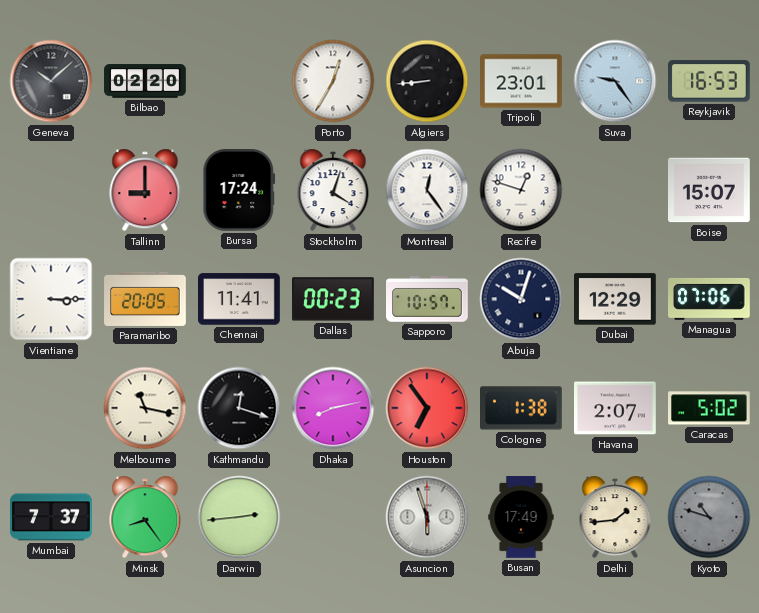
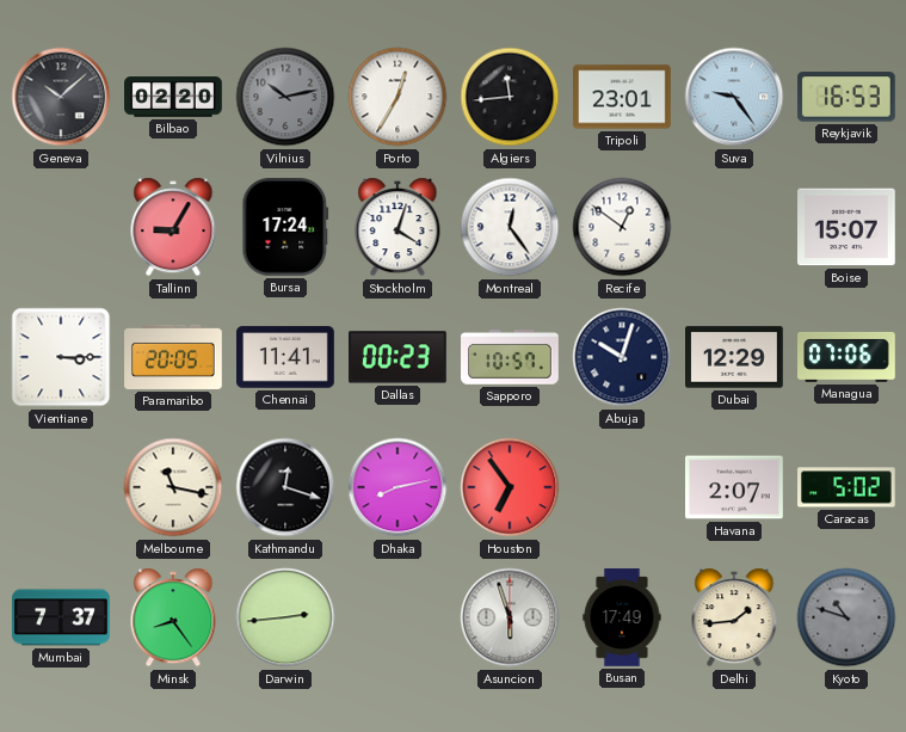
Vilnius: none -> 10:13 (285, 97)
Algiers: 8:44 -> 11:44 (510, 97)
Tallinn: 9:00 -> 9:05 (173, 227)
Recife: 12:48 -> 12:51 (622, 227)
Cologne: 1:38 -> none (522, 408)
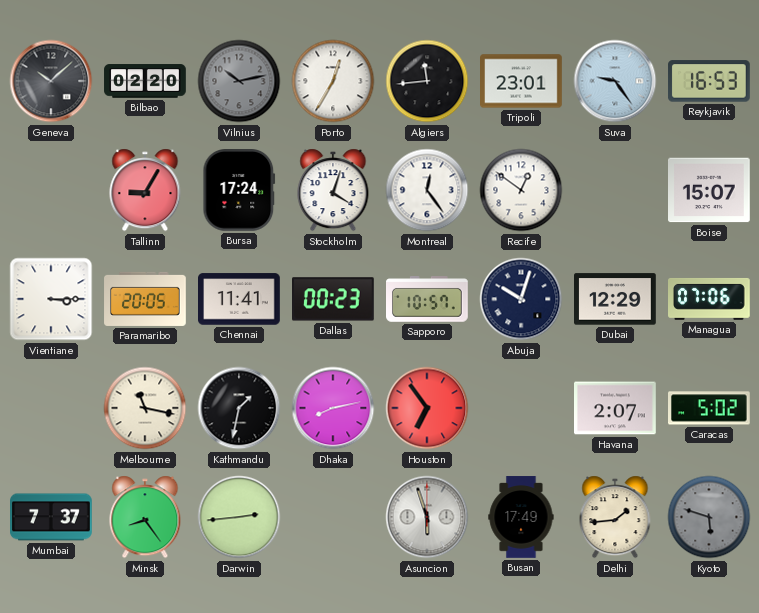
Kathmandu: 12:18 -> 1:32 (239, 408)
Kyoto: 10:48 -> 5:48 (709, 517)
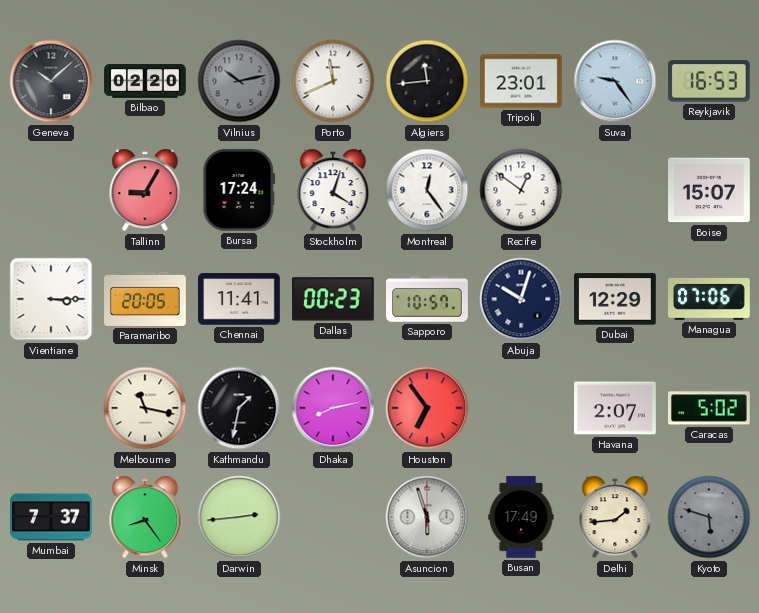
Porto: 12:35 -> 11:41 (333, 81)
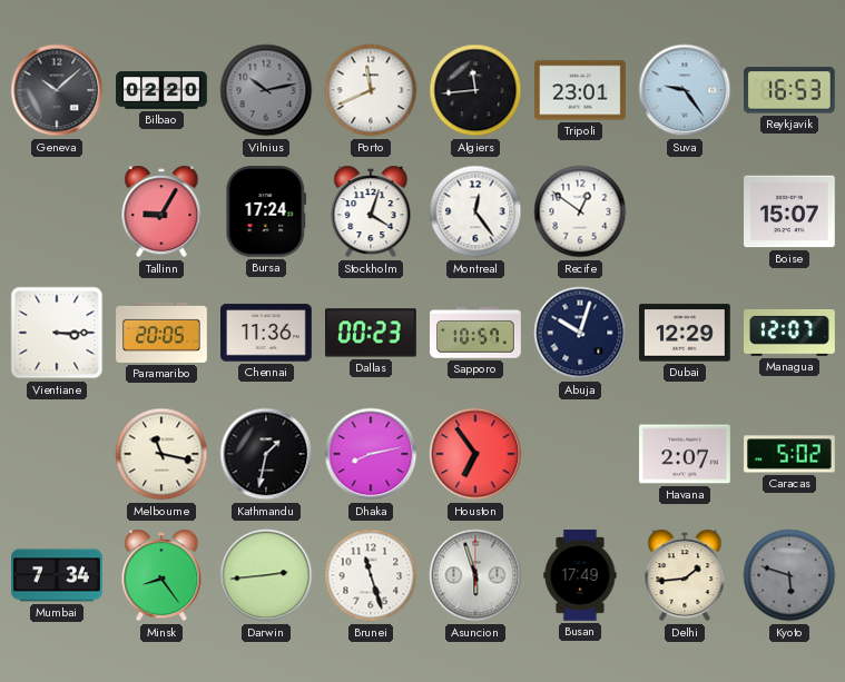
Chennai: 11:41 -> 11:36 (267, 333)
Managua: 07:06 -> 12:07 (790, 333)
Mumbai: 7:37 -> 7:34 (57, 575)
Brunei: none -> 11:27 (371, 575)
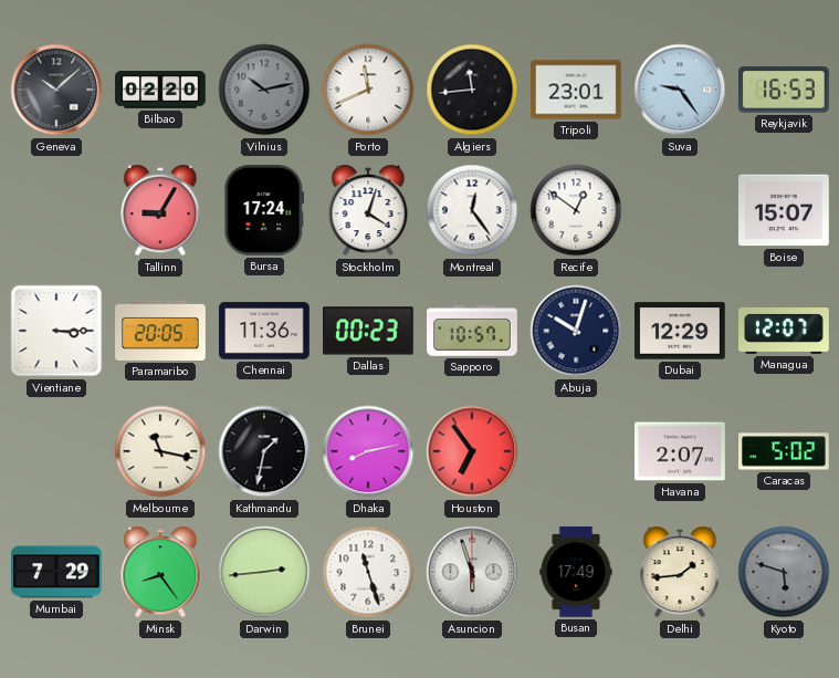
Mumbai: 7:34 -> 7:29 (56, 572)
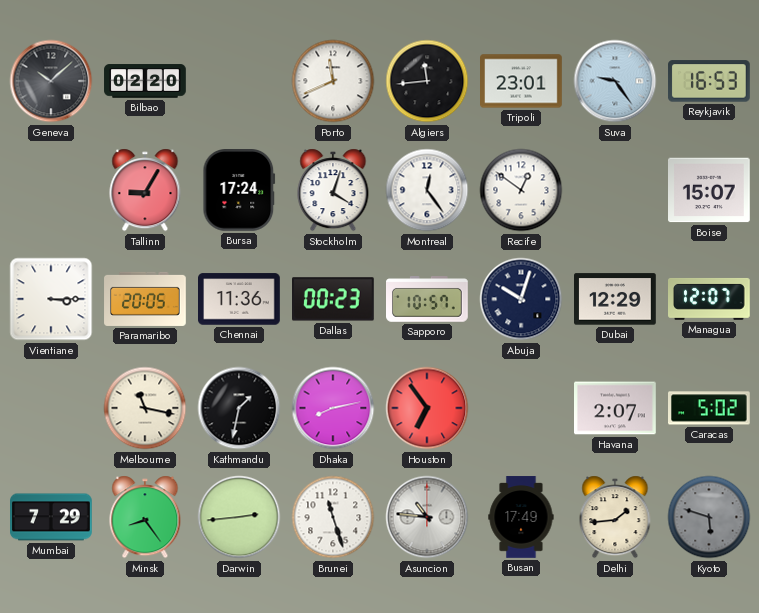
Vilnius: 10:13 -> none (264, 90)
Asuncion: 5:57 -> 10:46 (427, 517)
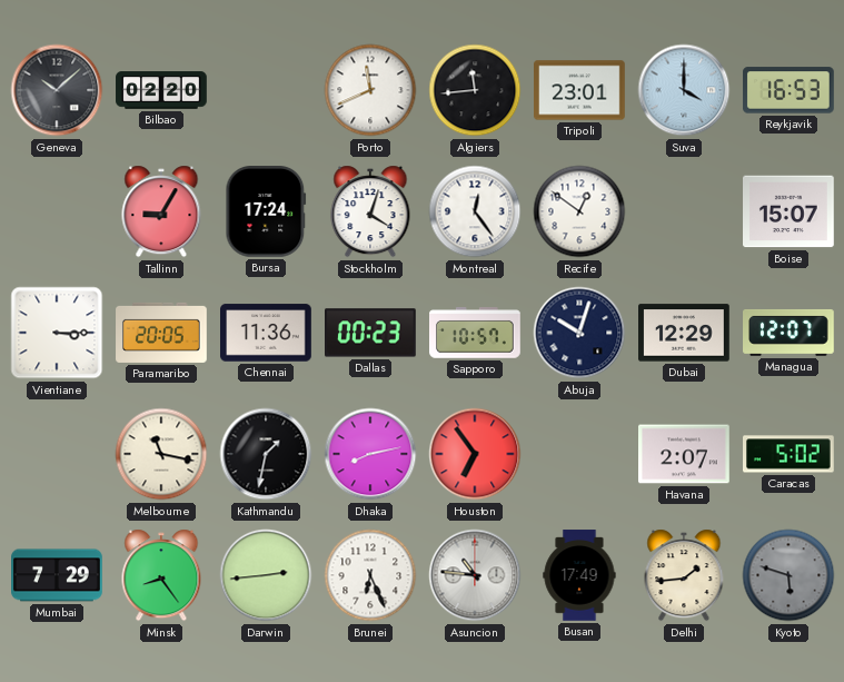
Suva: 9:24 -> 4:00 (684, 90)
Brunei: 11:27 -> 6:26 (370, 575)
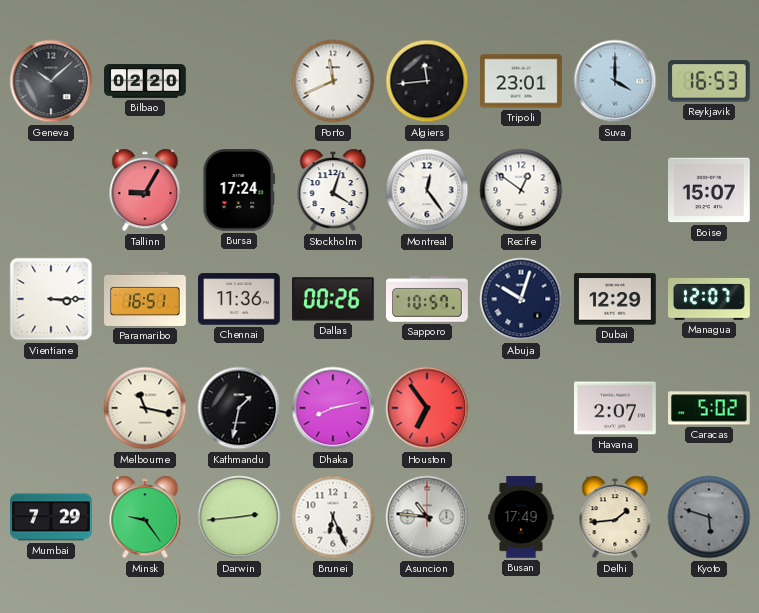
Paramaribo: 20:05 -> 16:51 (145, 299)
Dallas: 00:23 -> 00:26 (334, 299)
Minsk: 8:24 -> 9:24 (145, 517)
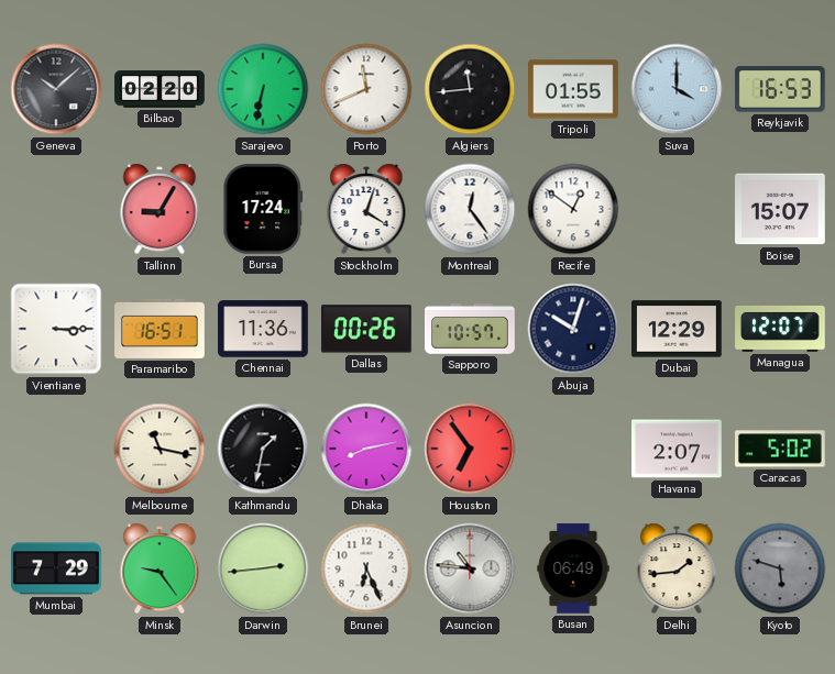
Sarajevo: none -> 6:32 (263, 89)
Tripoli: 23:01 -> 01:55 (573, 89)
Busan: 17:49 -> 06:49 (573, 568)
